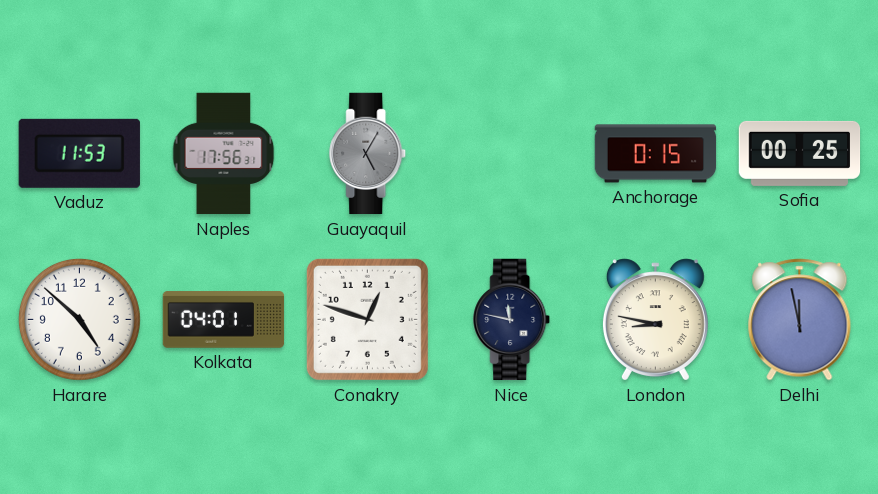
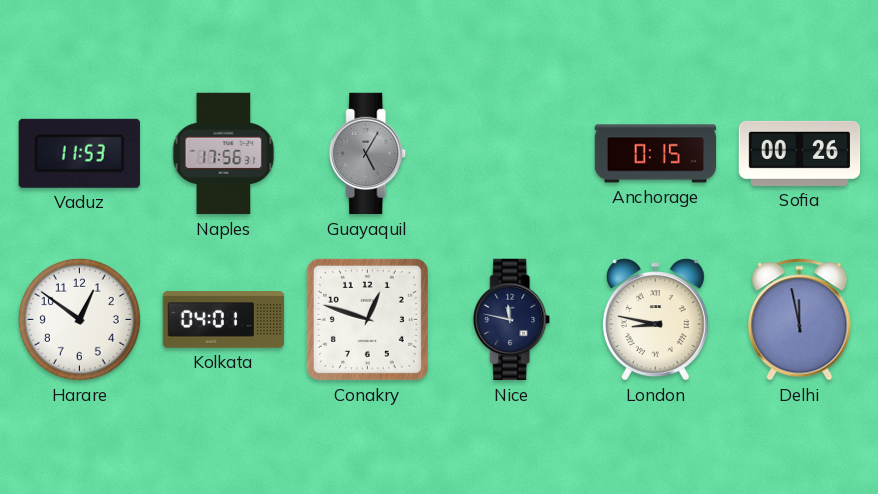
Sofia: 00:25 -> 00:26 (800, 153)
Harare: 4:52 -> 12:51 (79, 319)
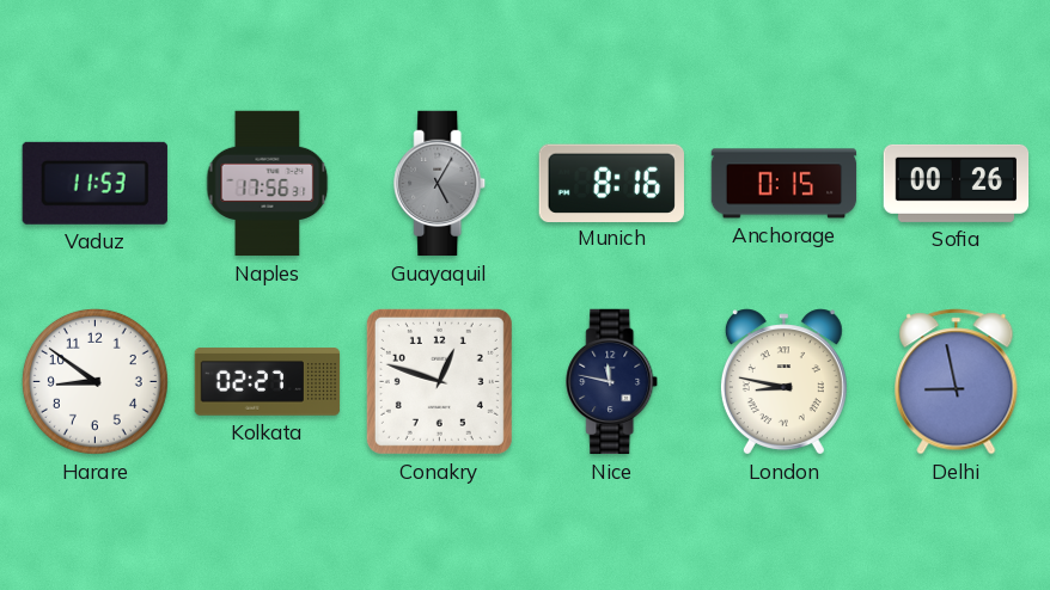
Munich: none -> 8:16 (611, 183)
Harare: 12:51 -> 8:51 (94, 381)
Kolkata: 04:01 -> 02:27 (268, 382)
Delhi: 11:58 -> 8:58 (957, 382)
